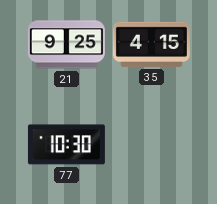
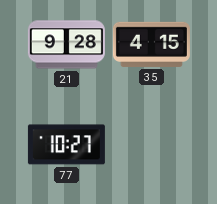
21: 9:25 -> 9:28 (66, 45)
77: 10:30 -> 10:27 (66, 145)
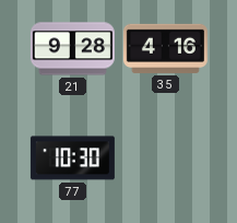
35: 4:15 -> 4:16 (165, 48)
77: 10:27 -> 10:30 (72, 159)
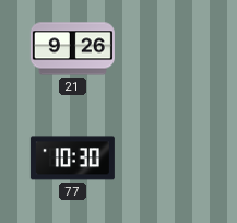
21: 9:28 -> 9:26 (72, 49)
35: 4:16 -> none (165, 48)
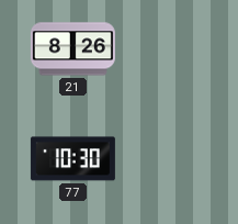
21: 9:26 -> 8:26 (72, 49)
